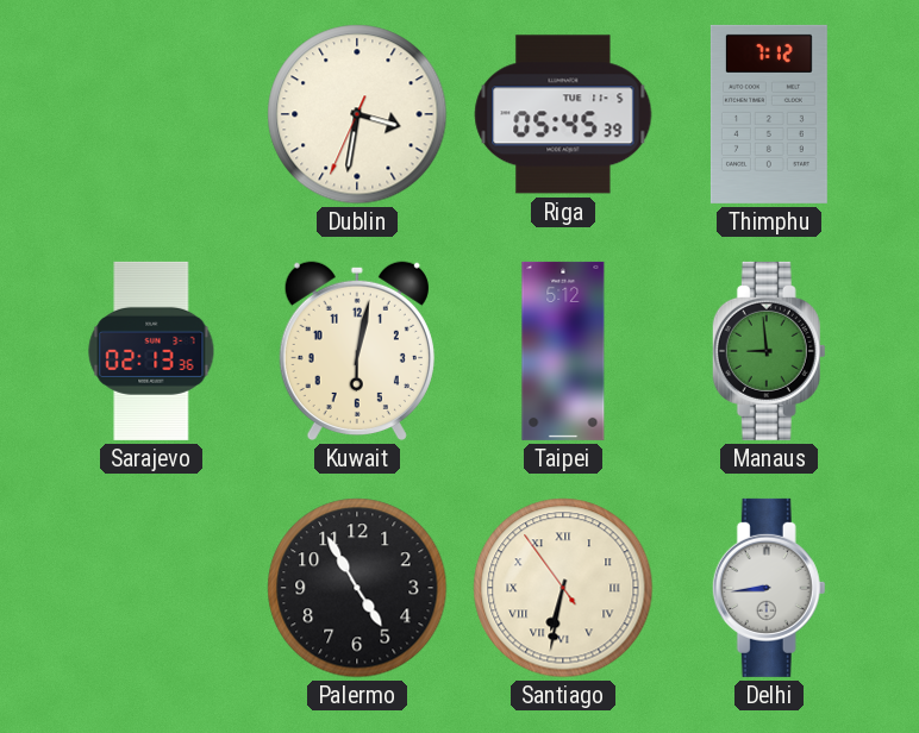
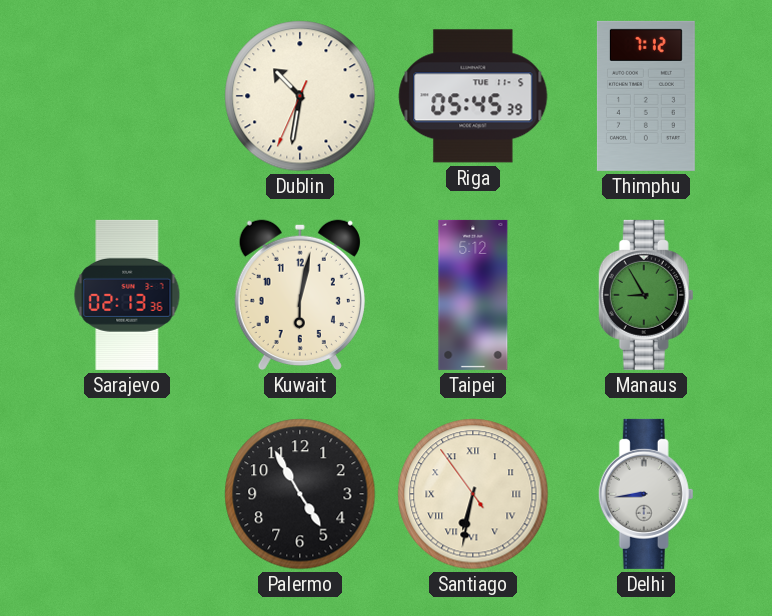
Dublin: 3:31 -> 10:31 (300, 96)
Manaus: 8:59 -> 8:55 (646, 295)
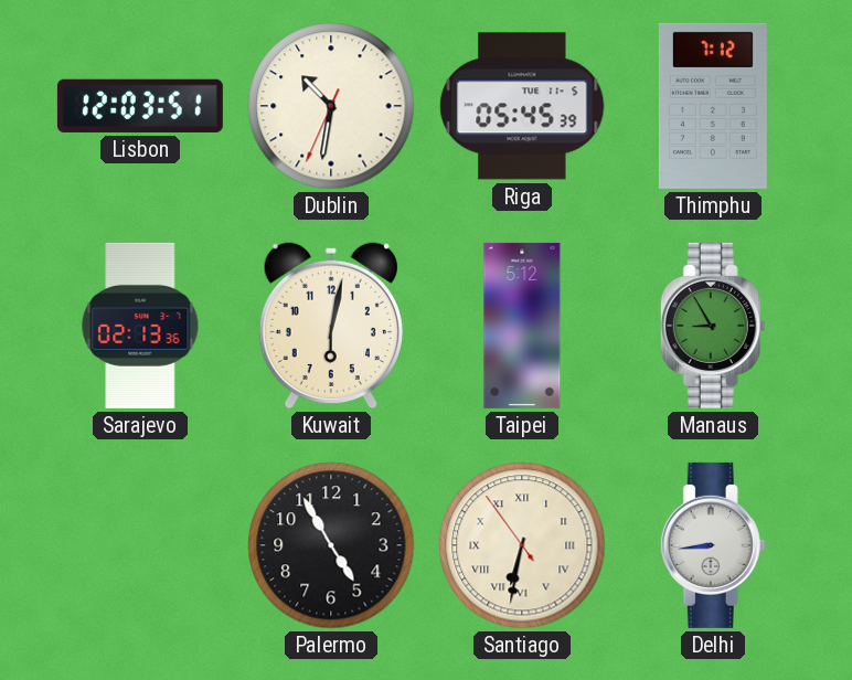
Lisbon: none -> 12:03 (140, 106)
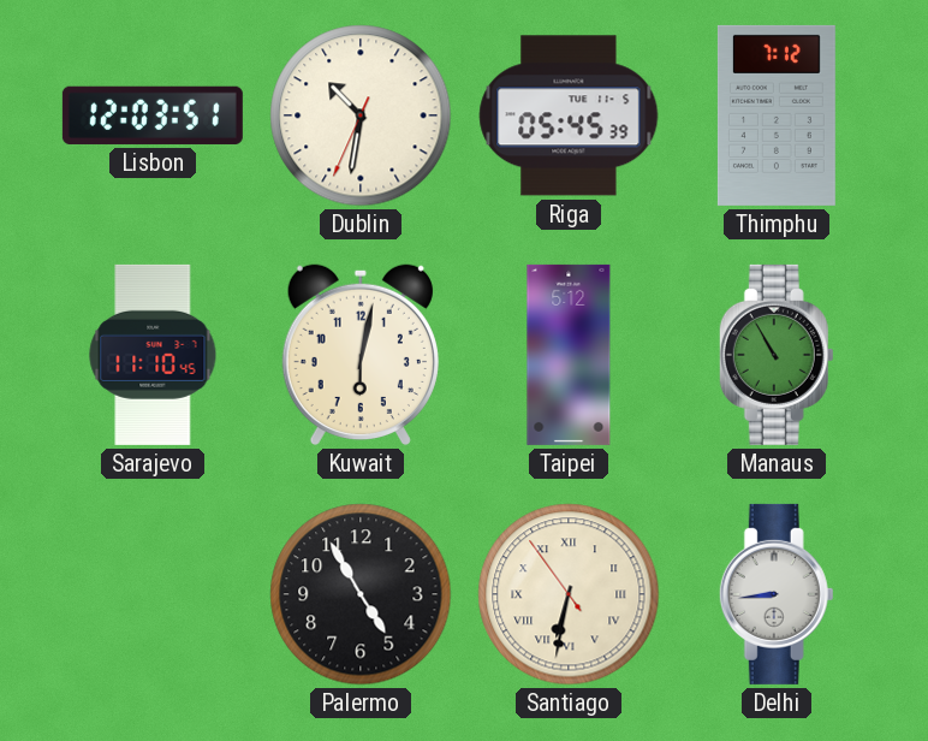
Sarajevo: 02:13 -> 11:10 (153, 355)
Manaus: 8:55 -> 10:55 (777, 355)
